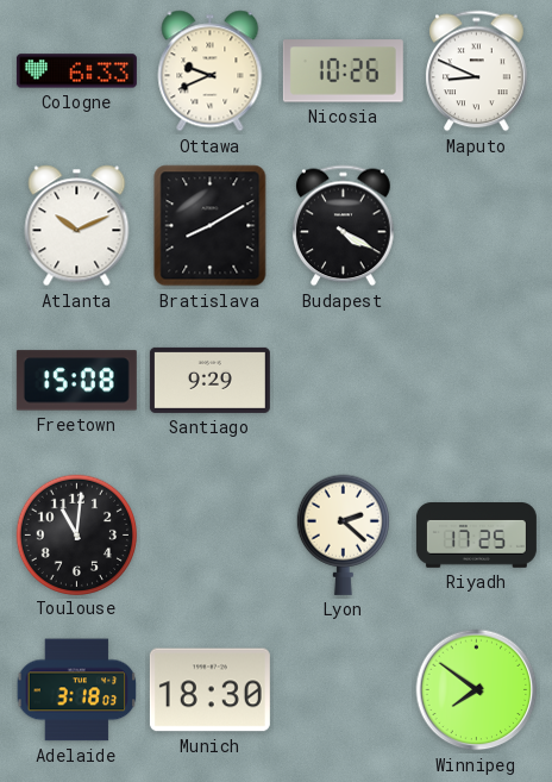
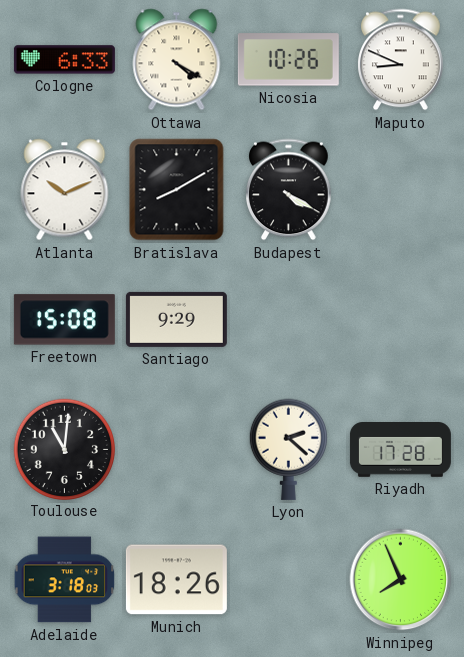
Ottawa: 9:41 -> 4:20 (177, 60)
Riyadh: 17:25 -> 17:28 (400, 450)
Munich: 18:30 -> 18:26 (176, 580)
Winnipeg: 7:51 -> 7:56 (401, 580)
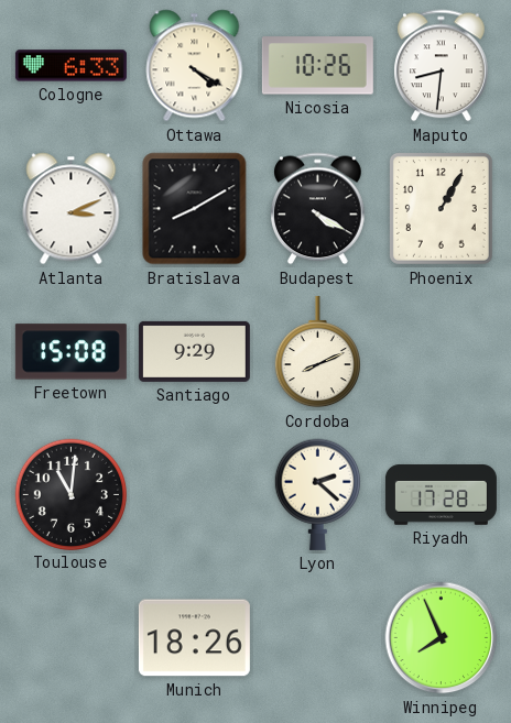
Maputo: 8:49 -> 8:31 (442, 66)
Atlanta: 10:11 -> 3:11 (72, 209)
Phoenix: none -> 1:05 (441, 208)
Cordoba: none -> 8:11 (317, 352)
Adelaide: 3:18 -> none (65, 580)
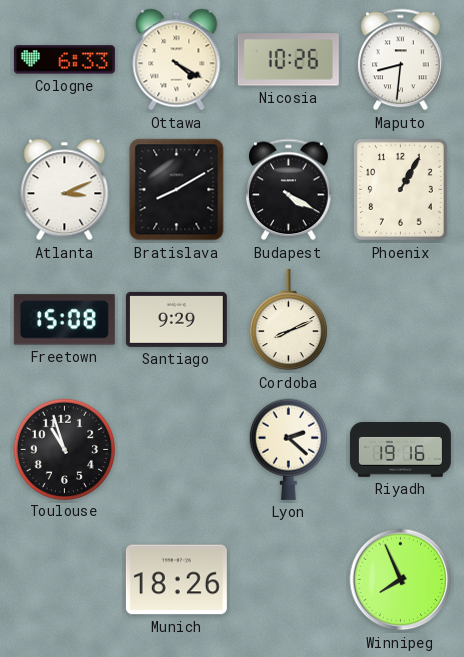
Toulouse: 11:01 -> 10:57 (64, 449)
Riyadh: 17:28 -> 19:16 (400, 450)
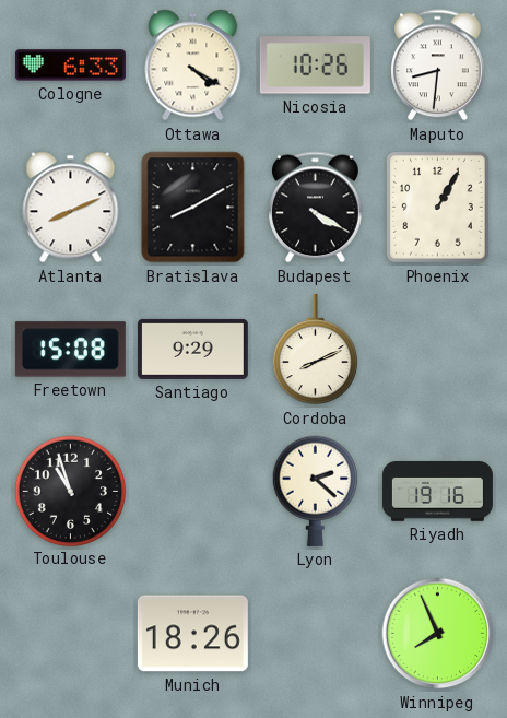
Atlanta: 3:11 -> 8:11 (71, 208)
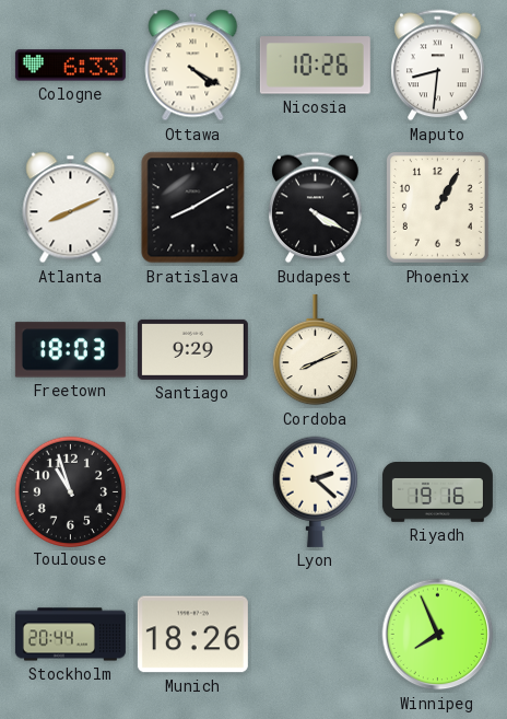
Freetown: 15:08 -> 18:03 (70, 350)
Stockholm: none -> 20:44 (70, 635)
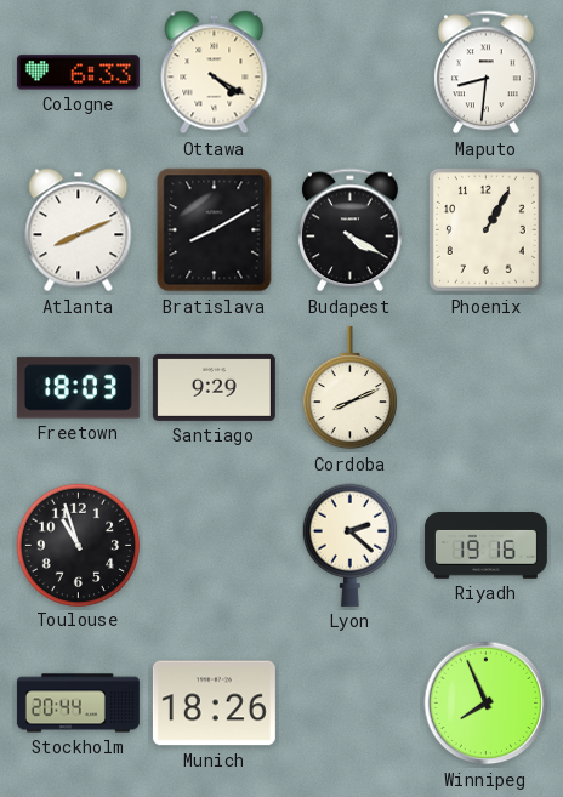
Nicosia: 10:26 -> none (315, 66)
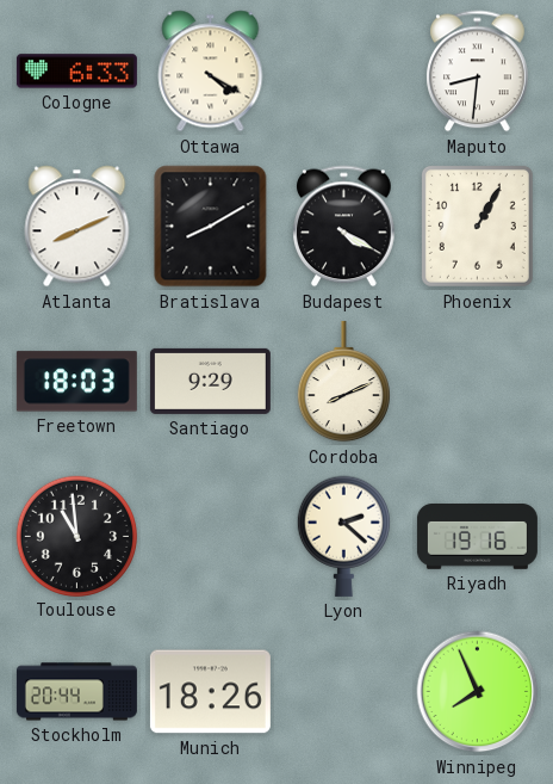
Toulouse: 10:57 -> 10:59 (76, 536)
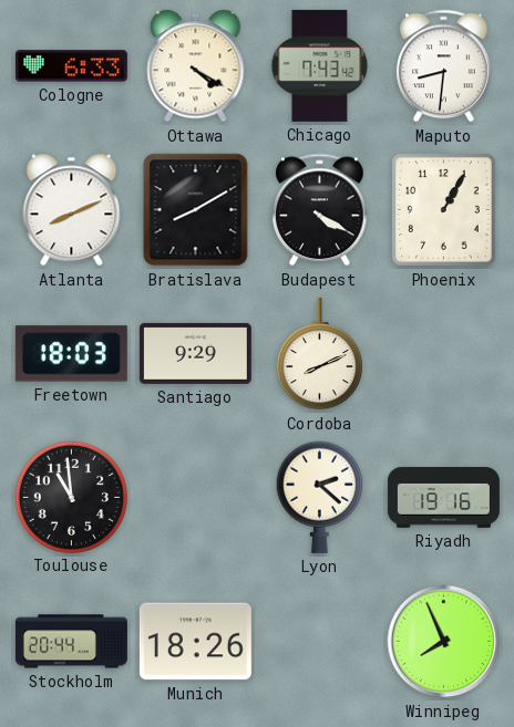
Chicago: none -> 7:43 (320, 65)
